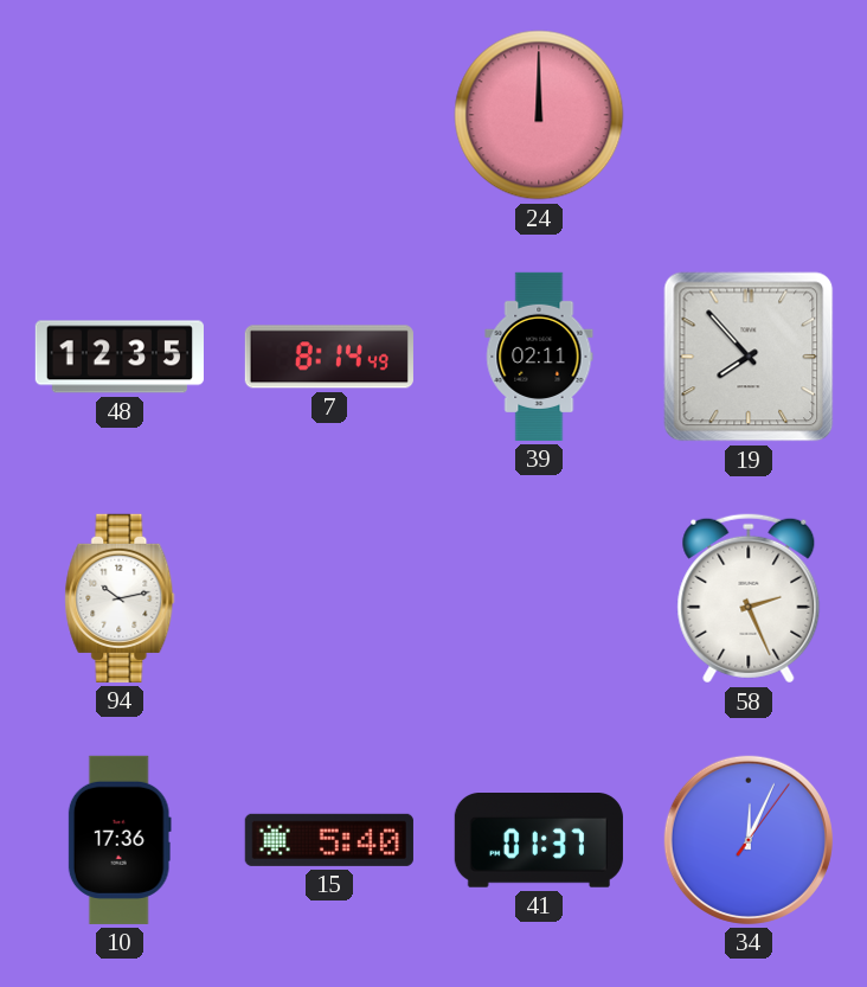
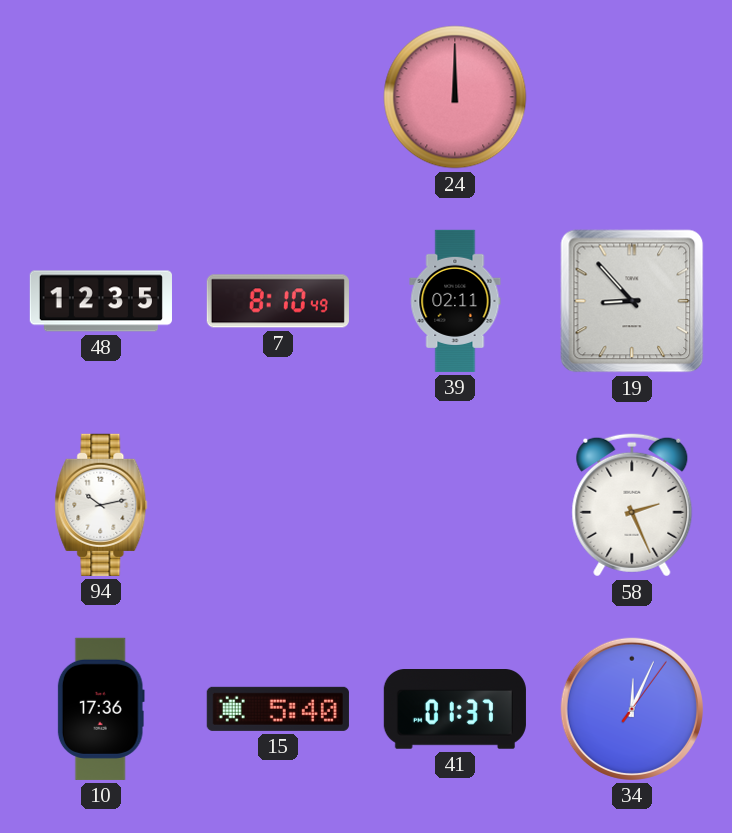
7: 8:14 -> 8:10 (278, 301)
19: 7:53 -> 8:53 (632, 301)
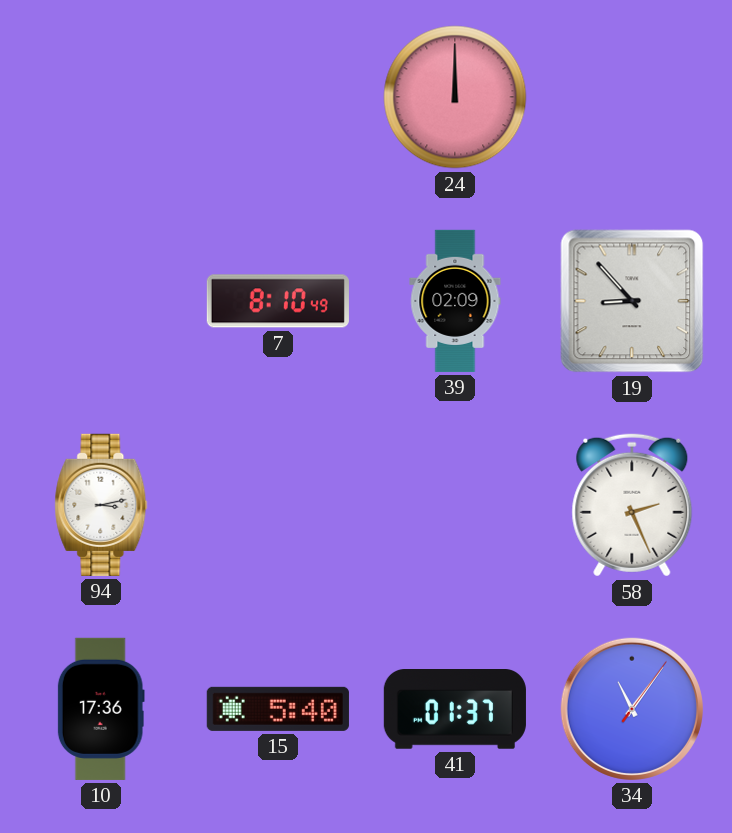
48: 12:35 -> none (101, 301)
39: 02:11 -> 02:09 (455, 301)
94: 10:13 -> 3:13 (101, 505)
34: 12:04 -> 11:06 (632, 709)
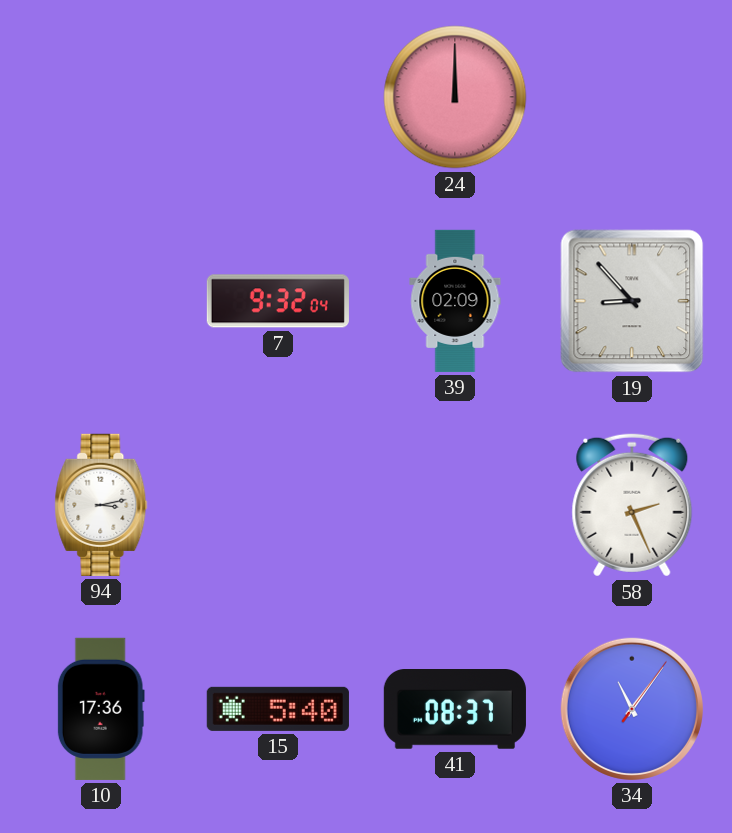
7: 8:10 -> 9:32 (278, 301)
41: 01:37 -> 08:37 (455, 709)
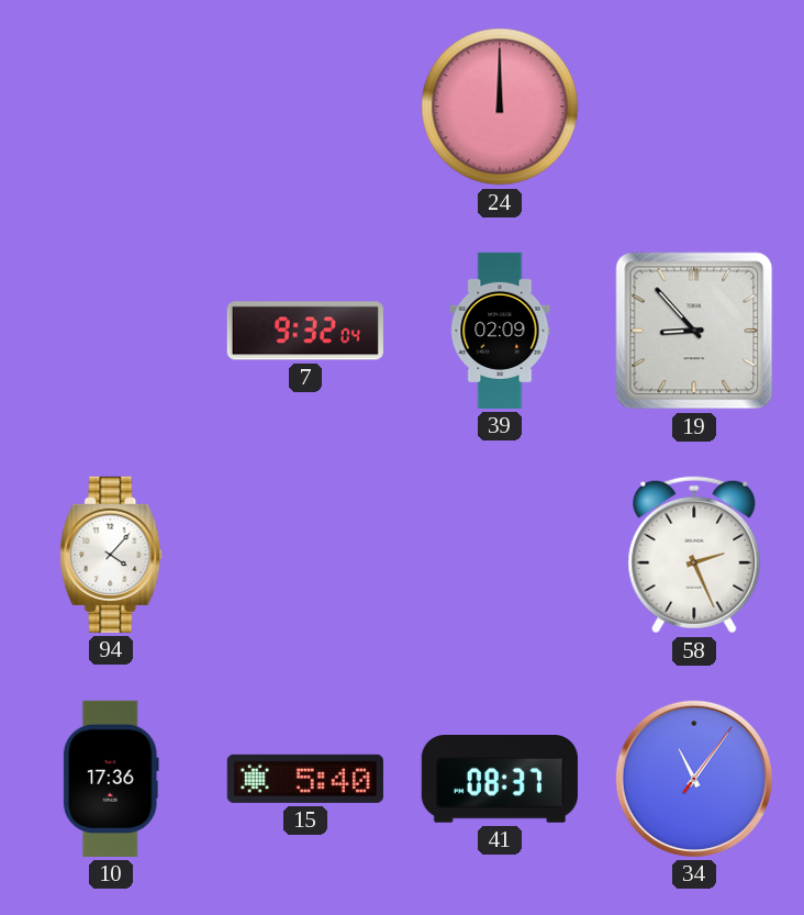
94: 3:13 -> 4:07 (111, 555)
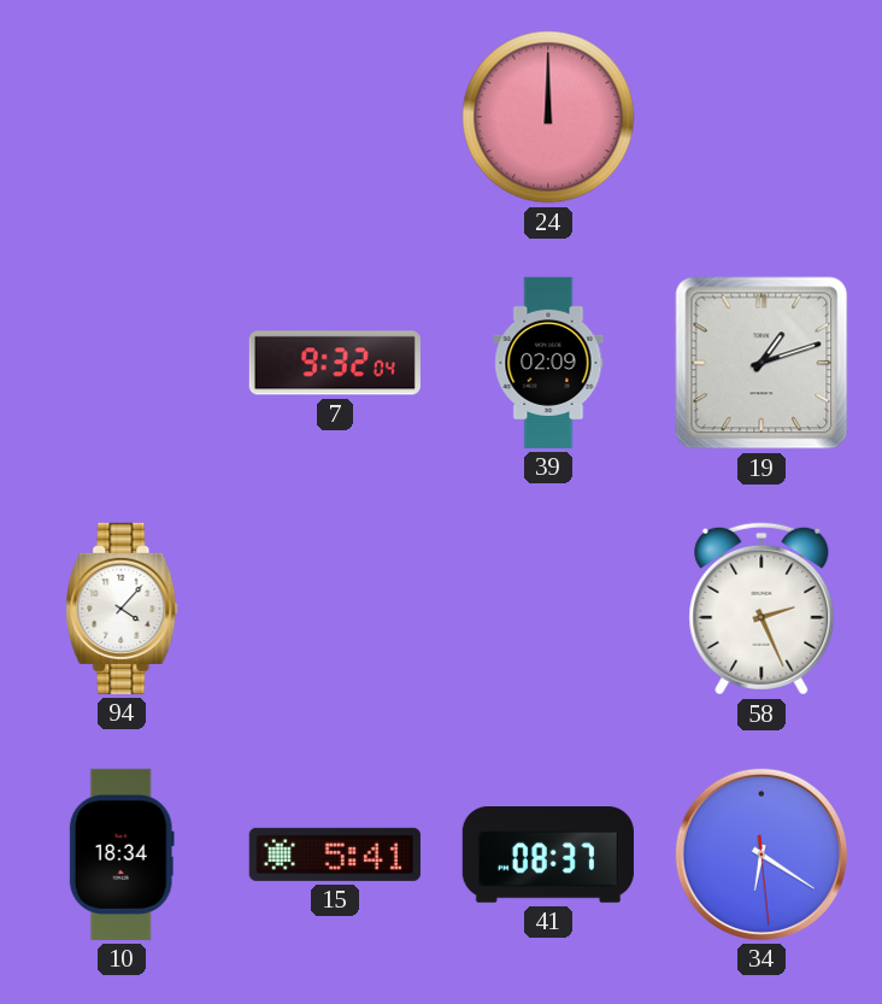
19: 8:53 -> 1:12 (762, 363)
10: 17:36 -> 18:34 (122, 855)
15: 5:40 -> 5:41 (335, 855)
34: 11:06 -> 6:20 (762, 855)
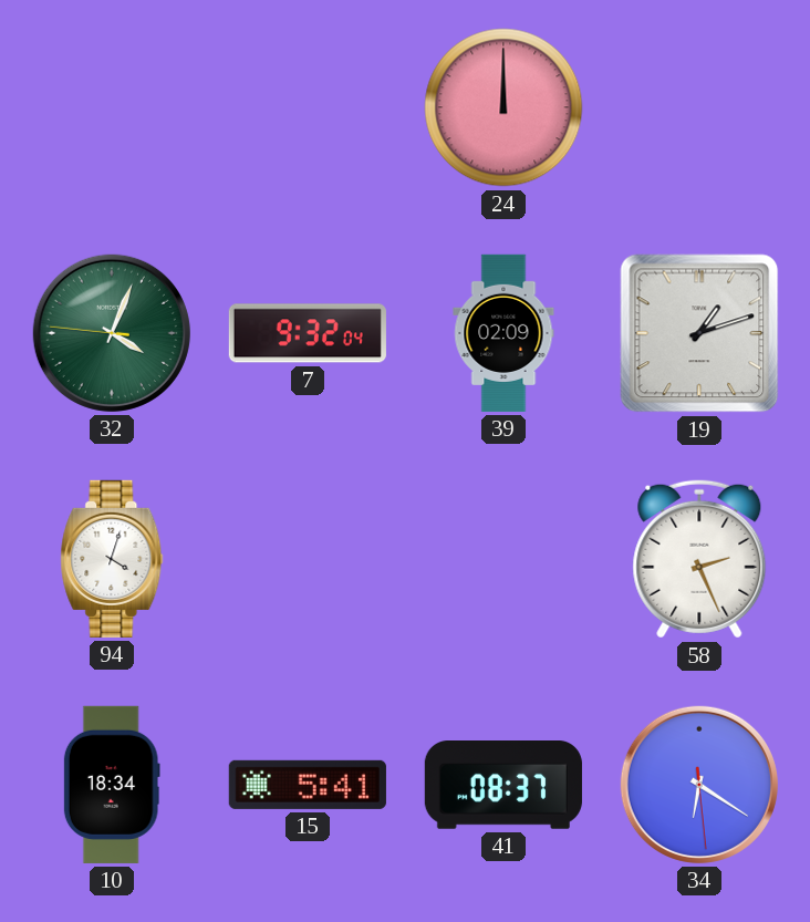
32: none -> 4:03 (112, 333)
94: 4:07 -> 4:03 (112, 559)
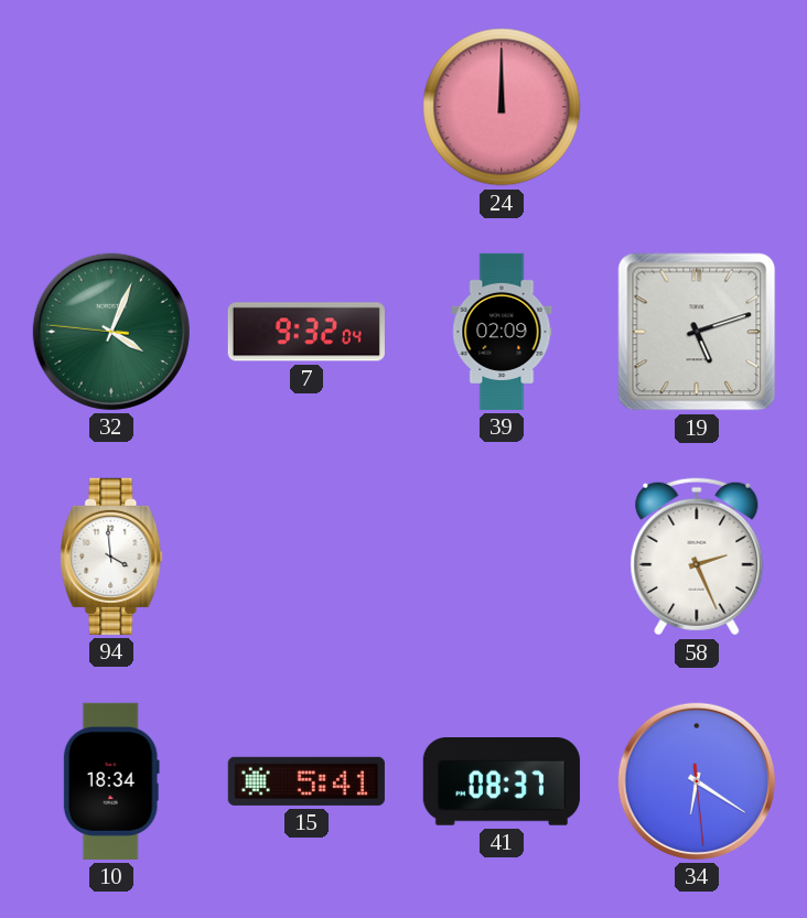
19: 1:12 -> 5:12 (697, 332)
94: 4:03 -> 3:59 (111, 557)
